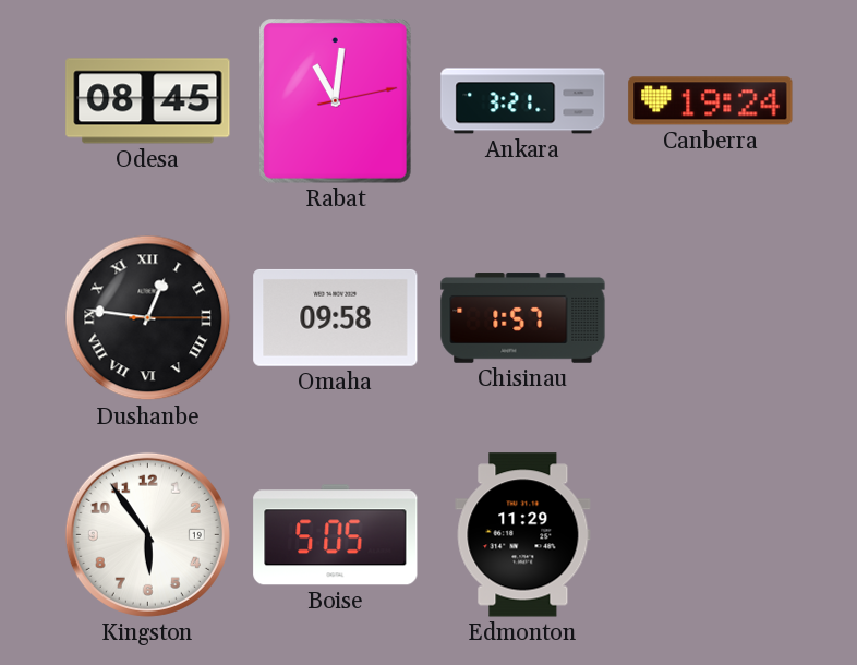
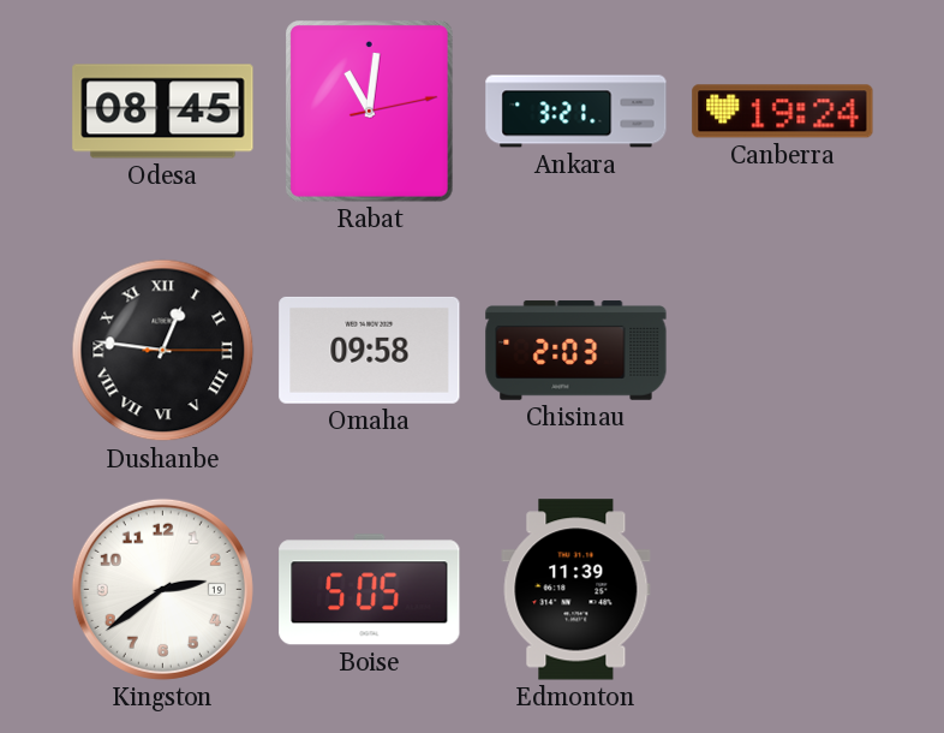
Chisinau: 1:57 -> 2:03 (576, 351)
Kingston: 5:54 -> 2:39 (162, 589)
Edmonton: 11:29 -> 11:39 (576, 590)
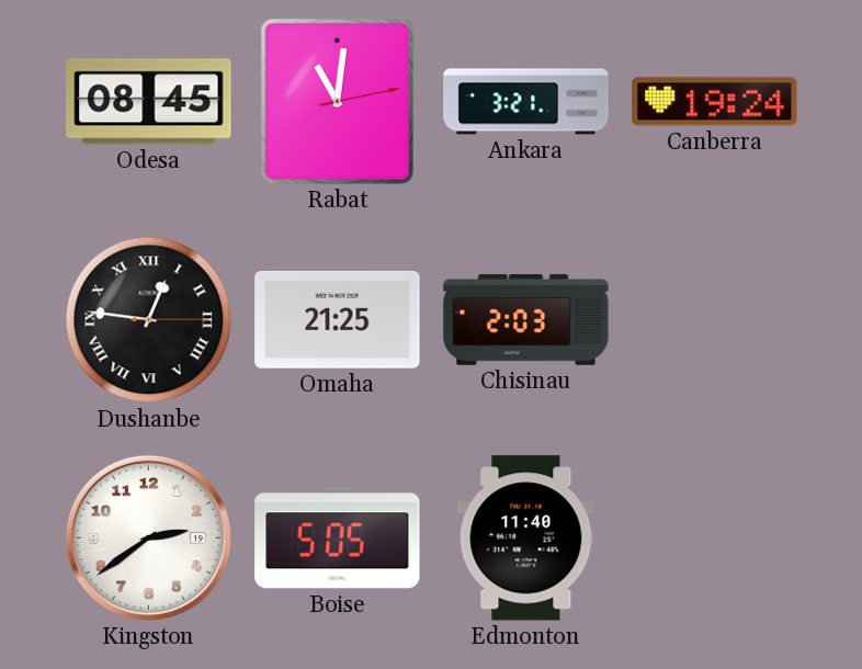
Omaha: 09:58 -> 21:25 (338, 319)
Edmonton: 11:39 -> 11:40 (526, 538)
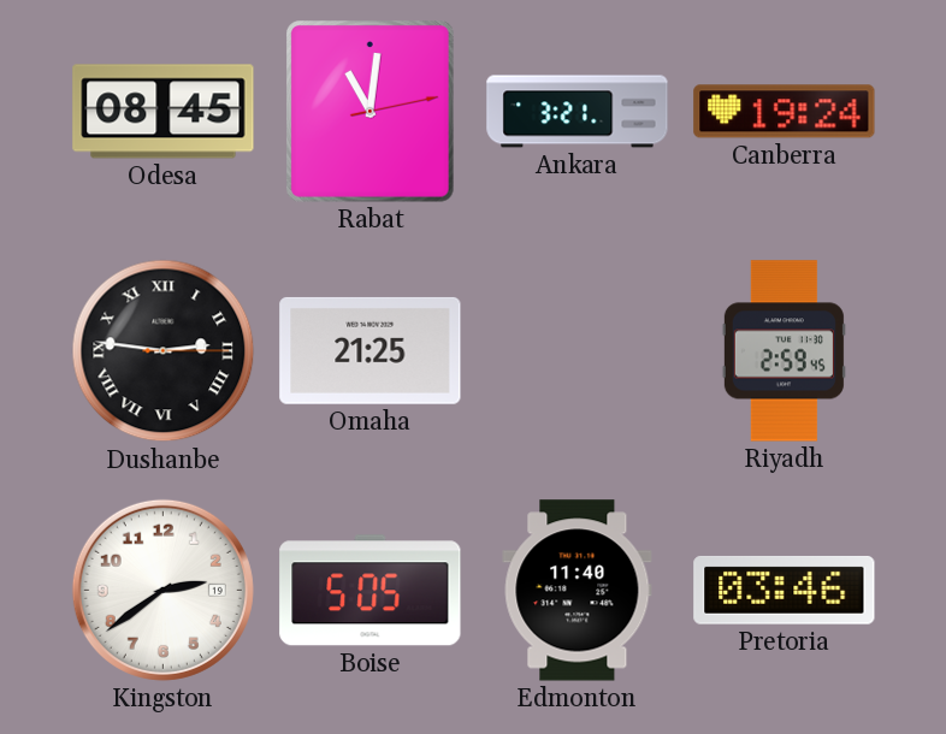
Dushanbe: 12:46 -> 2:46 (164, 351)
Chisinau: 2:03 -> none (526, 320)
Riyadh: none -> 2:59 (784, 351)
Pretoria: none -> 03:46 (785, 590)
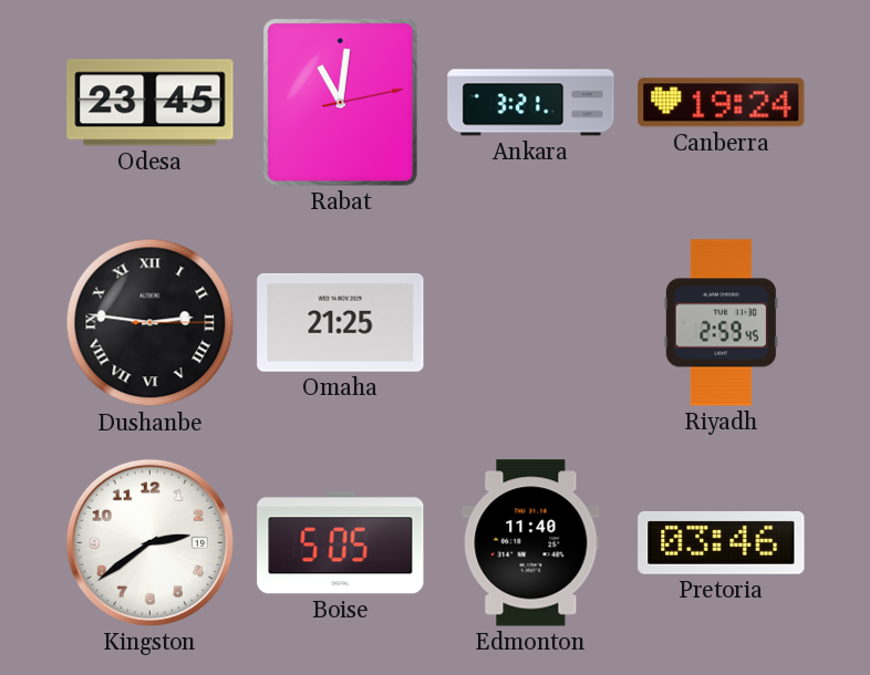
Odesa: 08:45 -> 23:45 (151, 103)
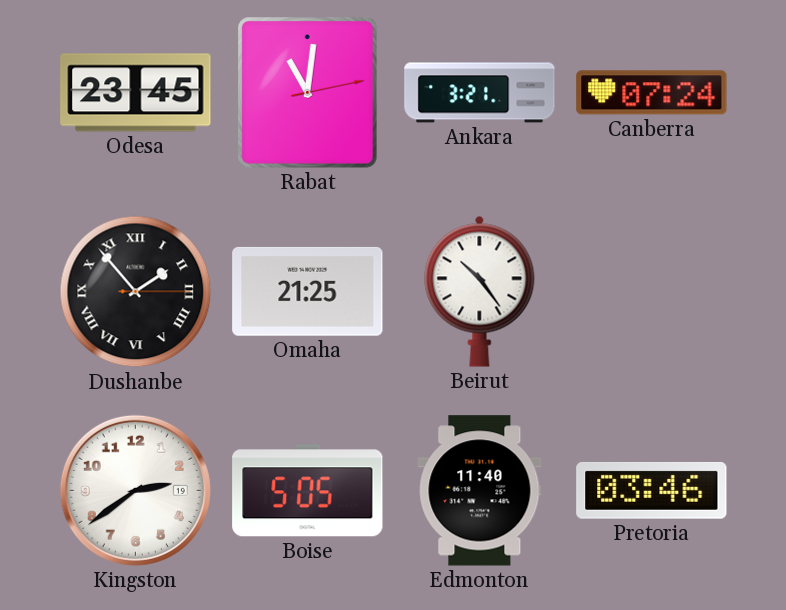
Canberra: 19:24 -> 07:24 (652, 93)
Dushanbe: 2:46 -> 1:53 (136, 292)
Beirut: none -> 10:24 (480, 291)
Riyadh: 2:59 -> none (721, 323)
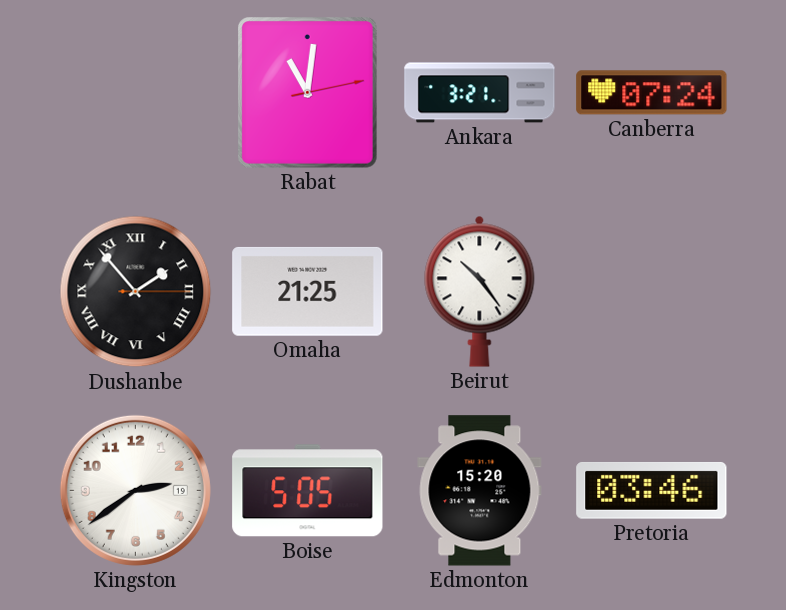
Odesa: 23:45 -> none (136, 93)
Edmonton: 11:40 -> 15:20 (480, 491)
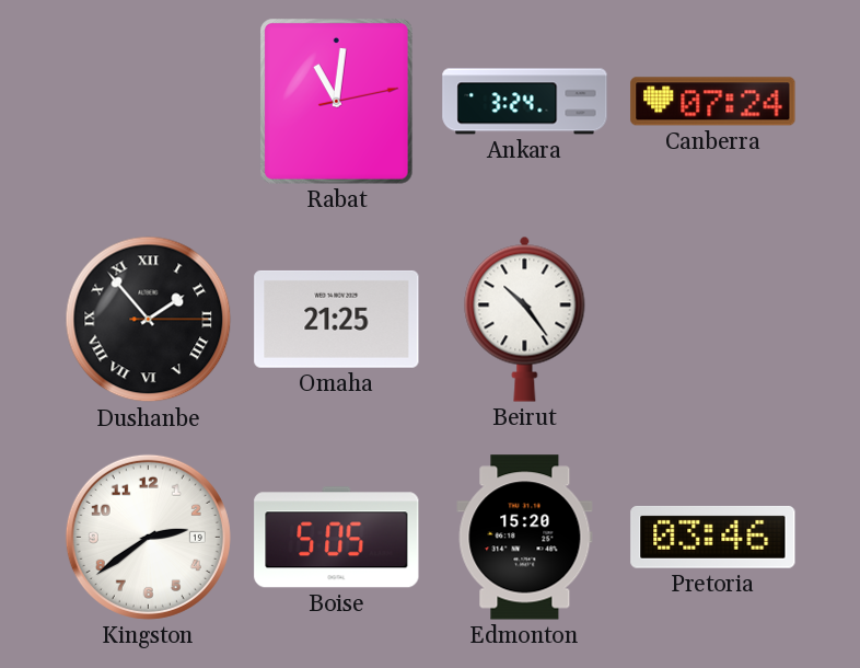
Ankara: 3:21 -> 3:24 (525, 102)
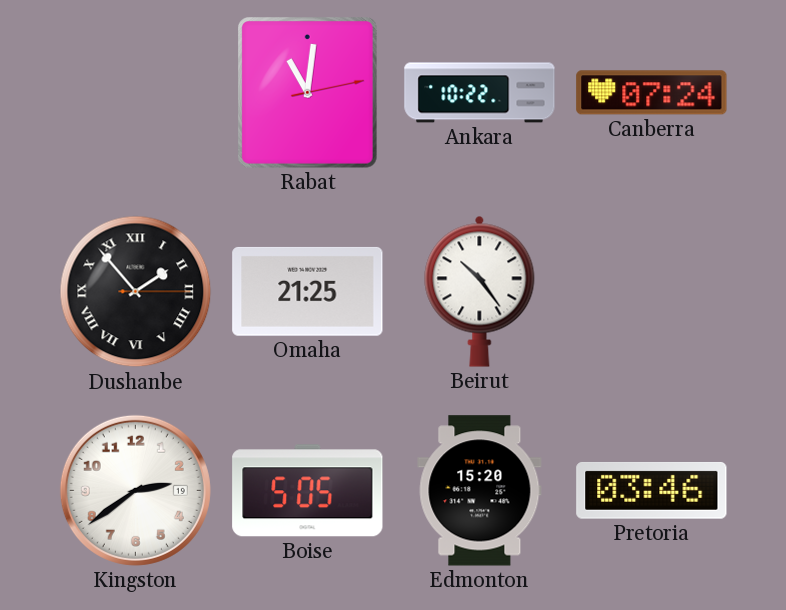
Ankara: 3:24 -> 10:22 (480, 93)
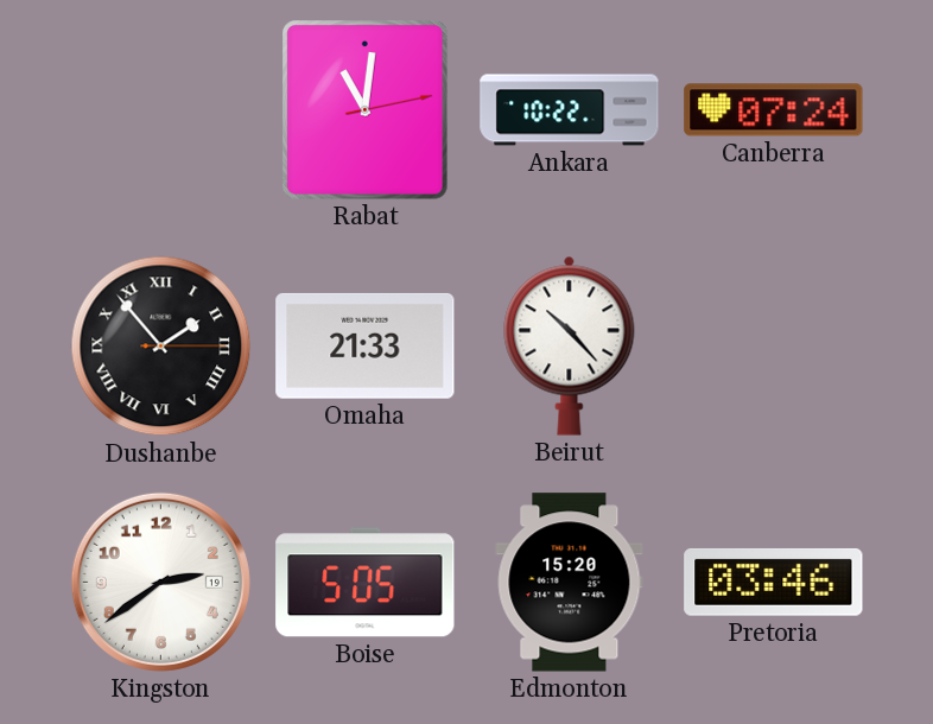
Omaha: 21:25 -> 21:33 (366, 345)
Beirut: 10:24 -> 10:23 (570, 345)
